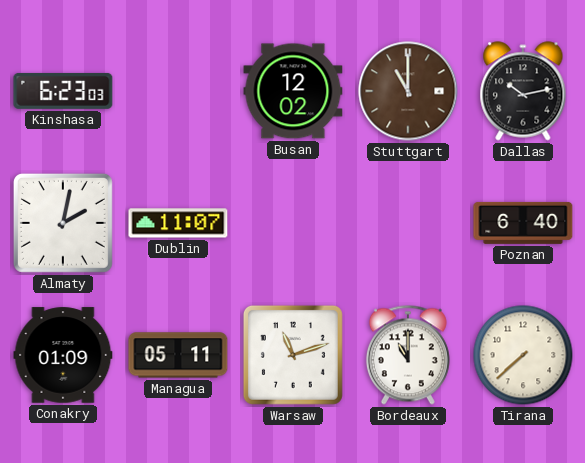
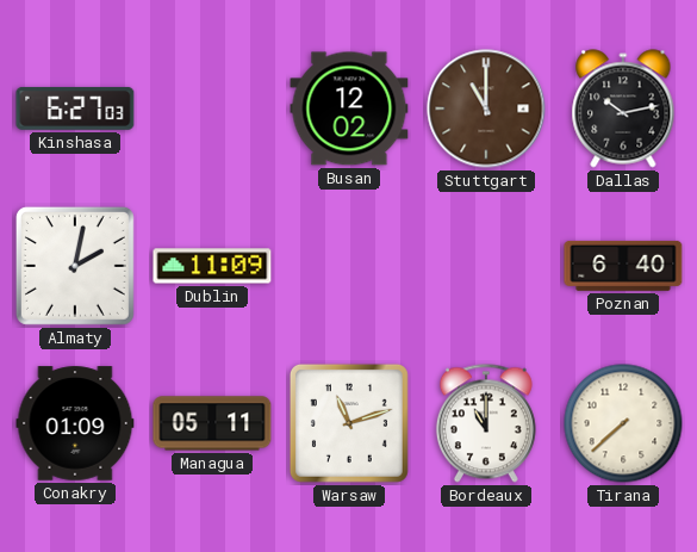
Kinshasa: 6:23 -> 6:27 (75, 108)
Dublin: 11:07 -> 11:09 (212, 266)
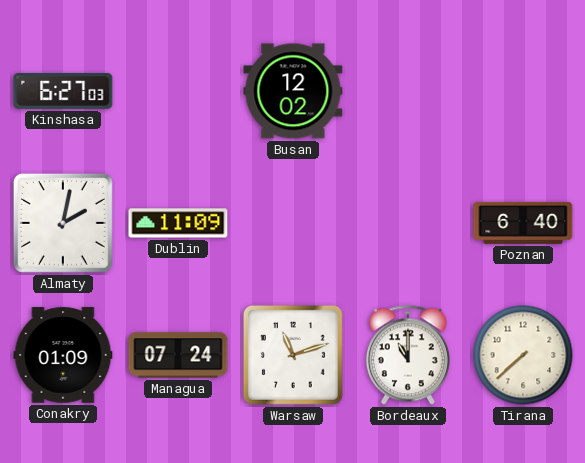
Stuttgart: 11:00 -> none (486, 108)
Dallas: 10:13 -> none (623, 108)
Managua: 05:11 -> 07:24 (178, 355)
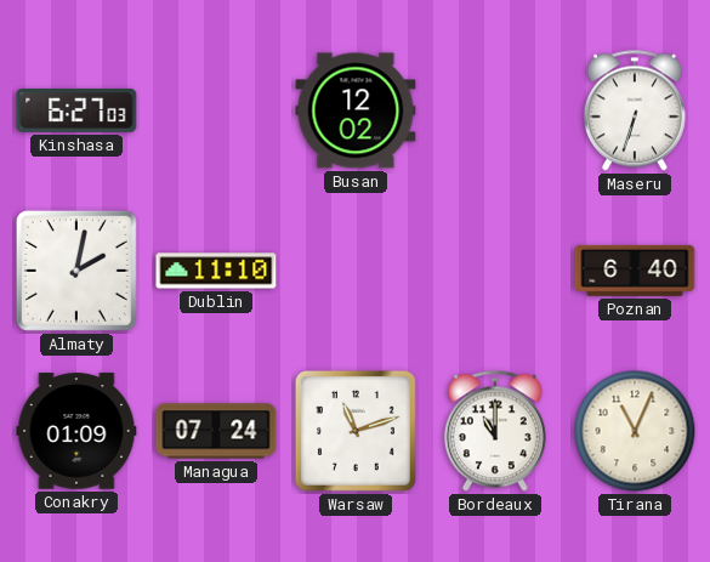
Maseru: none -> 6:33 (635, 110)
Dublin: 11:09 -> 11:10 (216, 271)
Tirana: 7:38 -> 11:04 (635, 431)
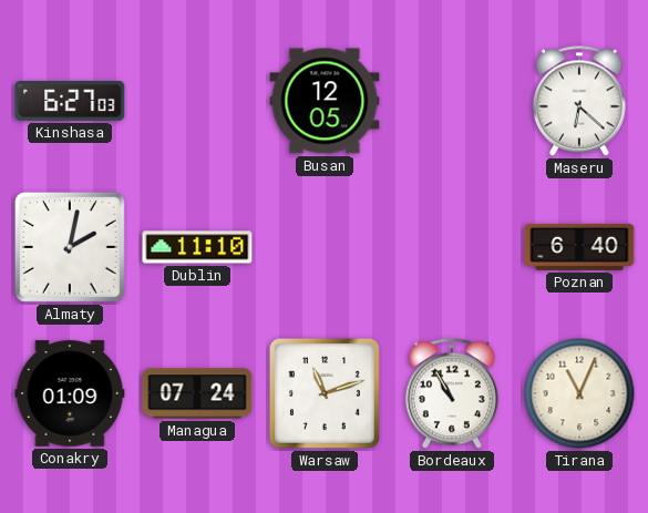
Busan: 12:02 -> 12:05 (325, 101)
Maseru: 6:33 -> 6:22 (579, 101)
Bordeaux: 11:00 -> 10:55 (452, 393)
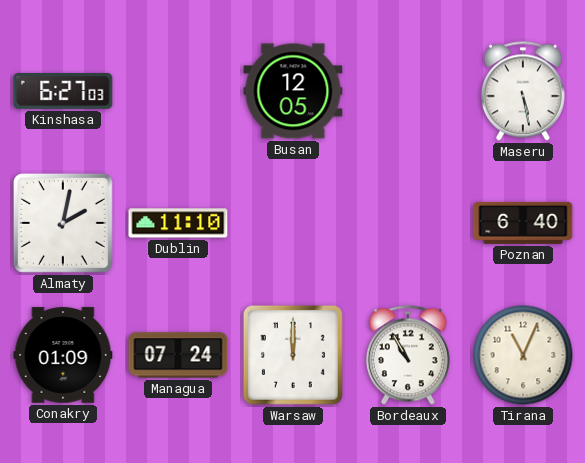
Maseru: 6:22 -> 5:28 (523, 91)
Warsaw: 11:12 -> 12:00 (293, 355)
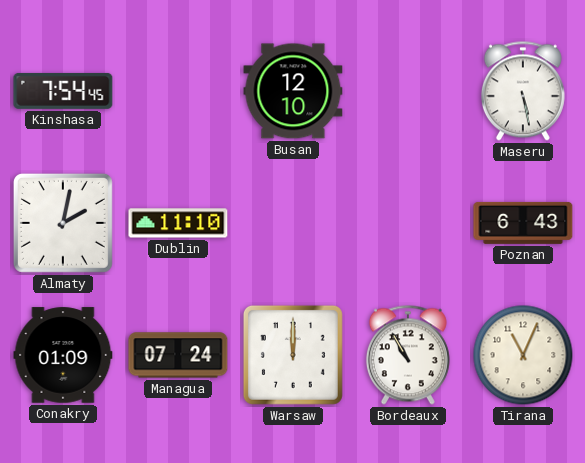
Kinshasa: 6:27 -> 7:54 (63, 91)
Busan: 12:05 -> 12:10 (293, 91)
Poznan: 6:40 -> 6:43 (523, 223)
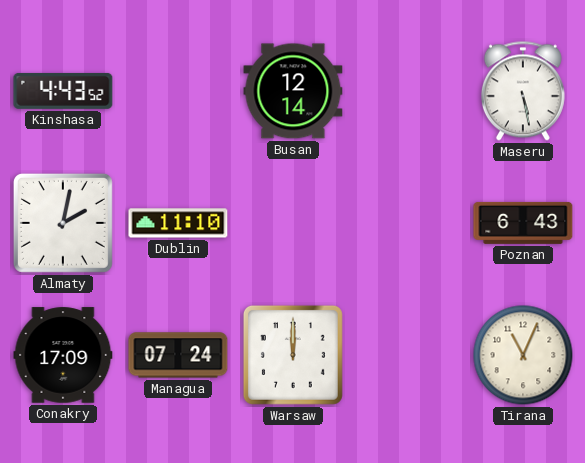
Kinshasa: 7:54 -> 4:43 (63, 91)
Busan: 12:10 -> 12:14 (293, 91)
Conakry: 01:09 -> 17:09 (63, 355)
Bordeaux: 10:55 -> none (408, 355)
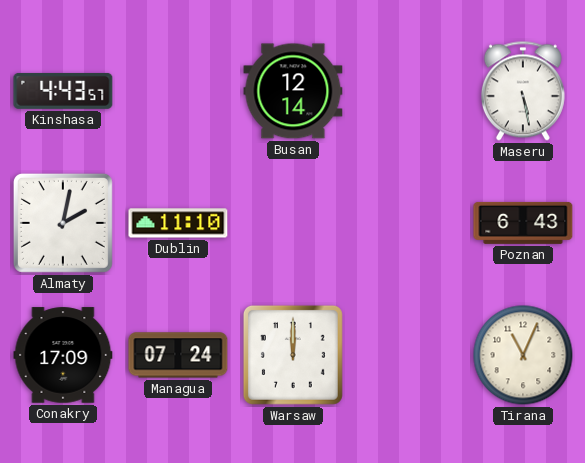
Kinshasa: 4:43:52 -> 4:43:57 (63, 91)
